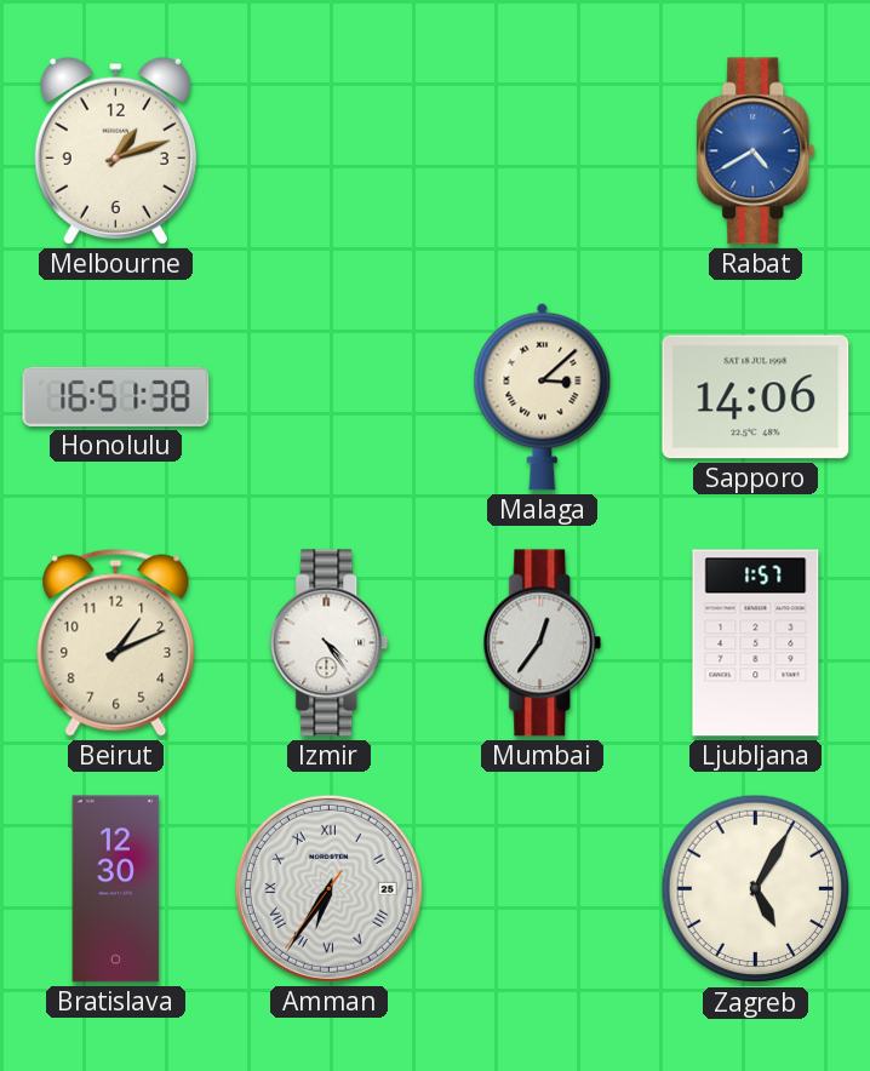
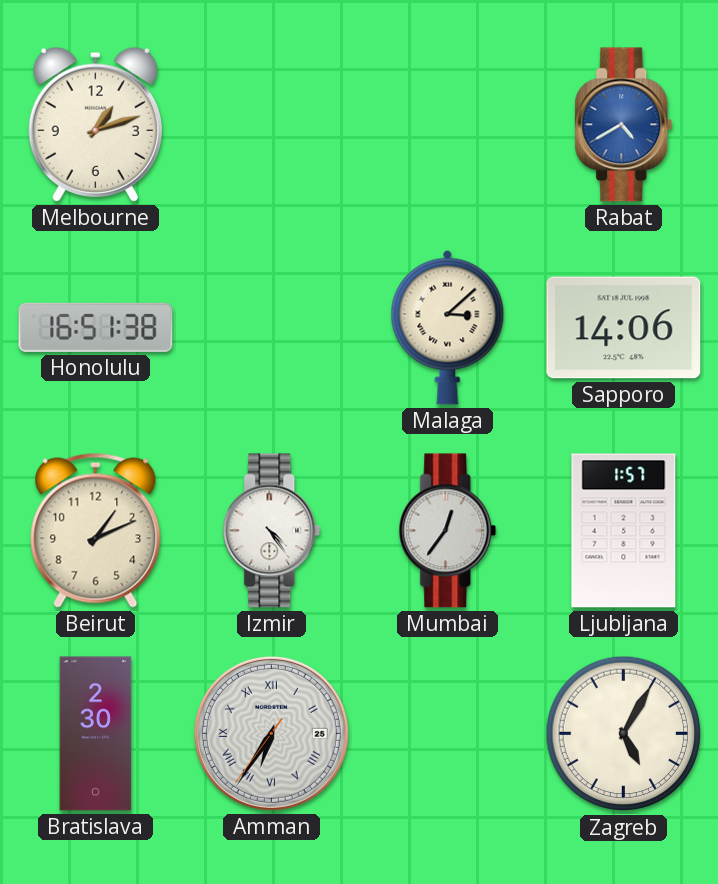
Bratislava: 12:30 -> 2:30 (96, 734)
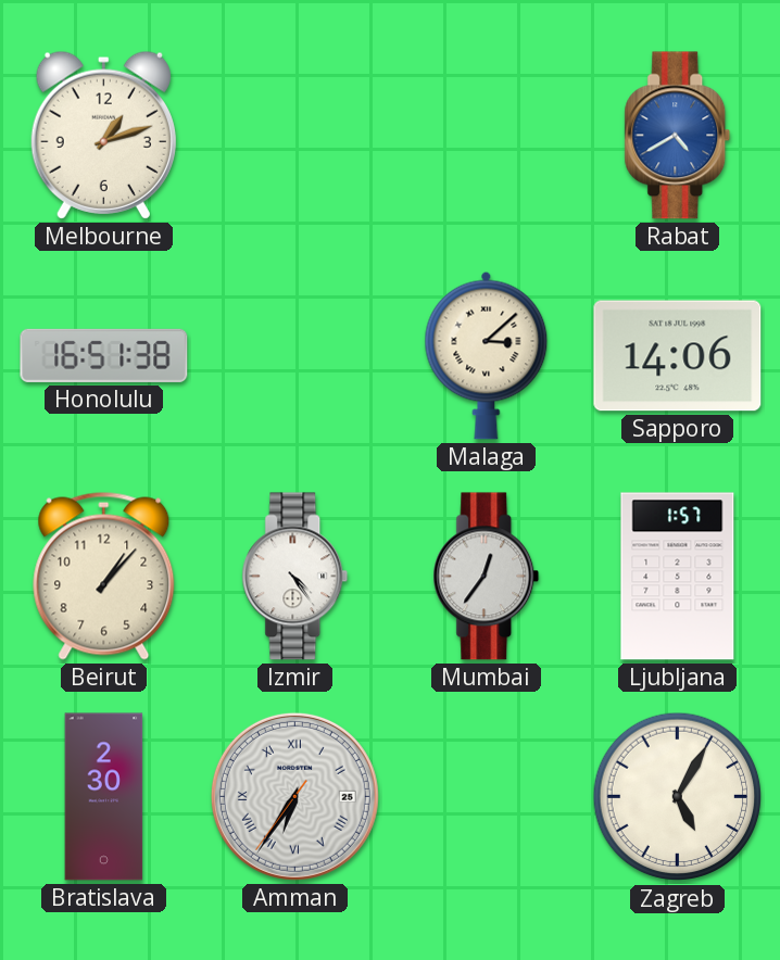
Beirut: 1:11 -> 1:07 (104, 576)
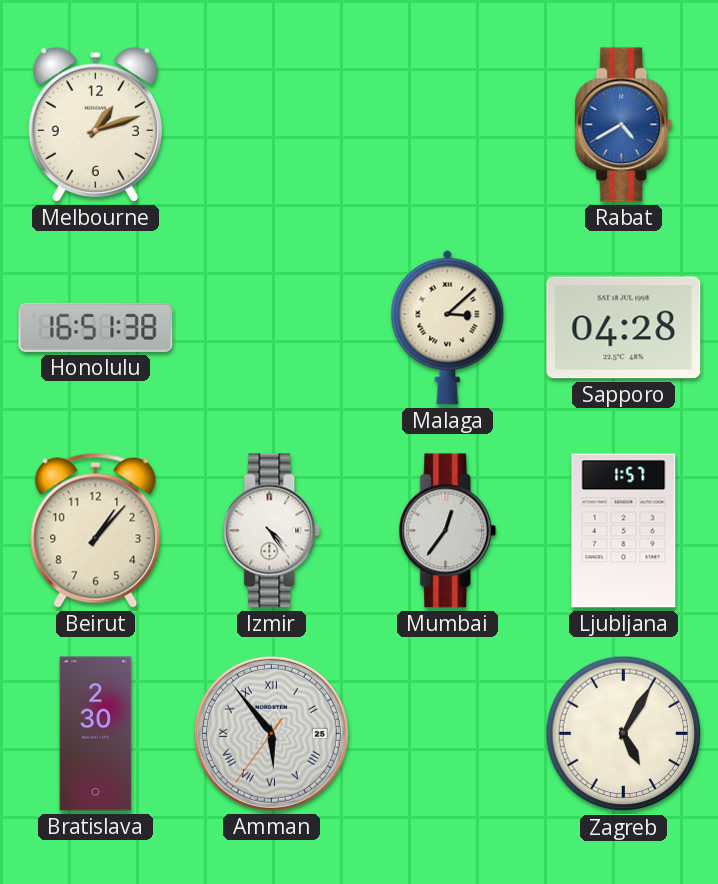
Sapporo: 14:06 -> 04:28 (624, 328)
Amman: 6:35 -> 5:53 (271, 733)
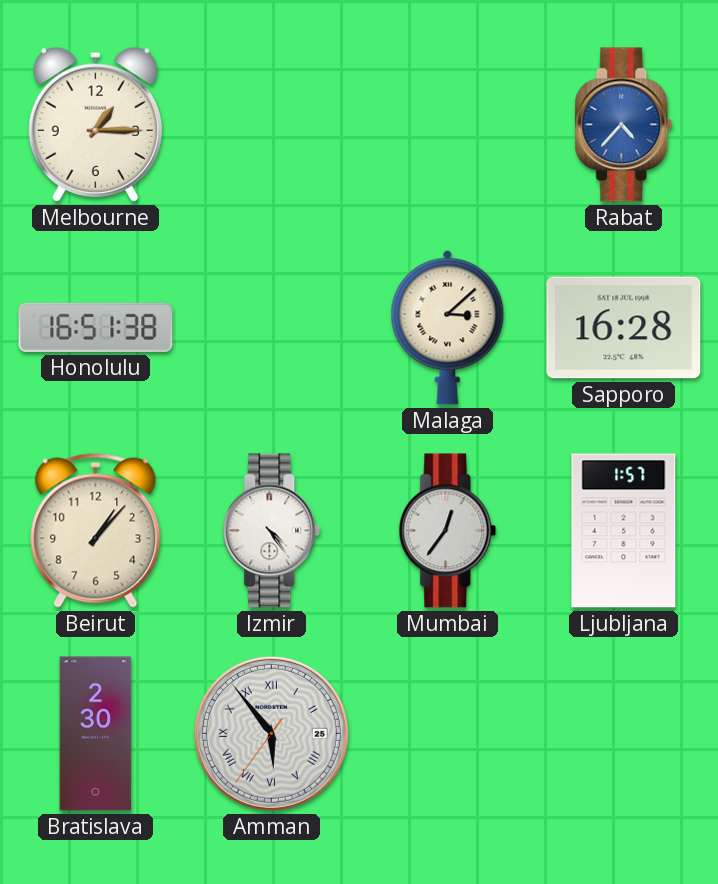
Melbourne: 1:12 -> 1:15 (95, 124)
Rabat: 4:40 -> 4:37 (624, 125)
Sapporo: 04:28 -> 16:28 (624, 328)
Zagreb: 5:05 -> none (624, 734)
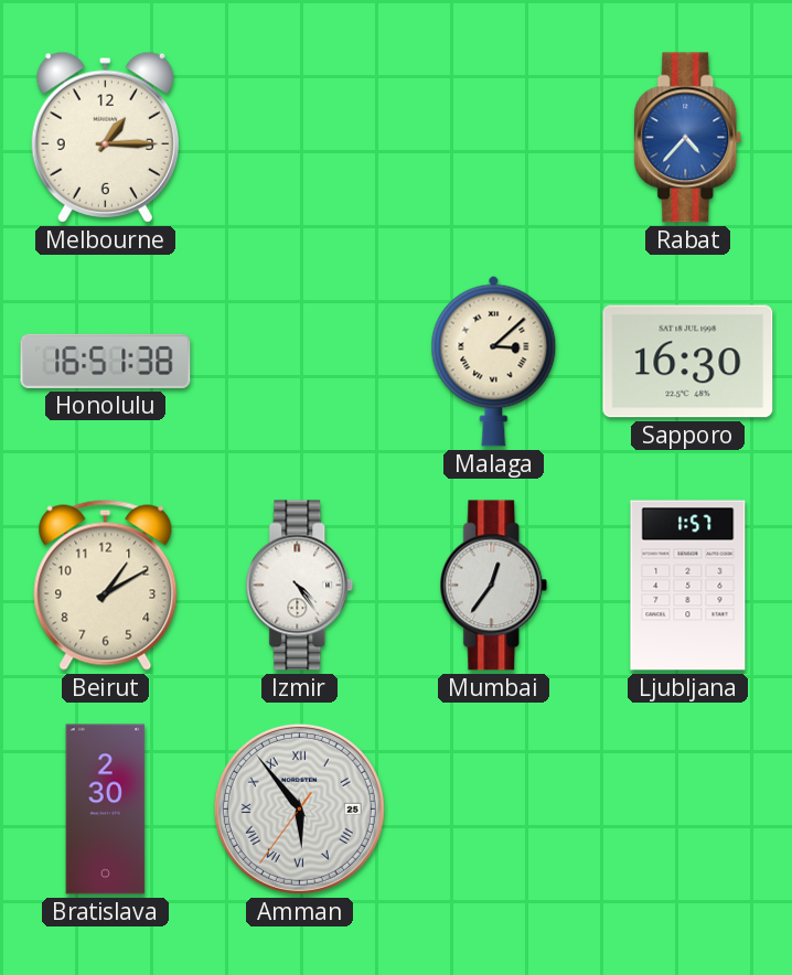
Sapporo: 16:28 -> 16:30 (688, 362)
Beirut: 1:07 -> 1:10 (106, 585)
